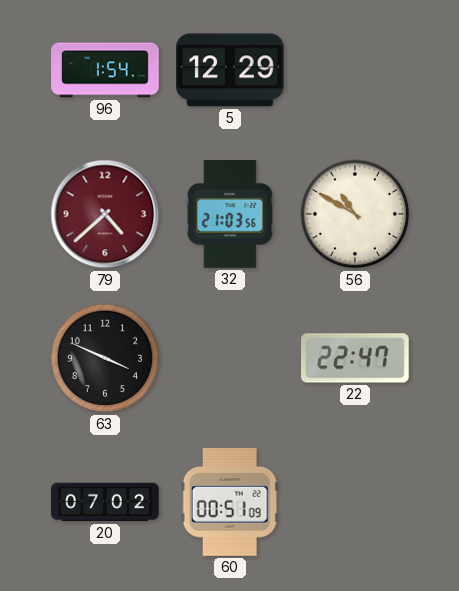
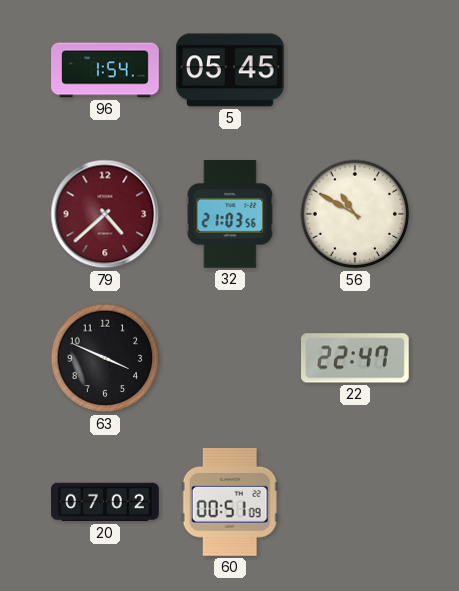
5: 12:29 -> 05:45 (231, 70)
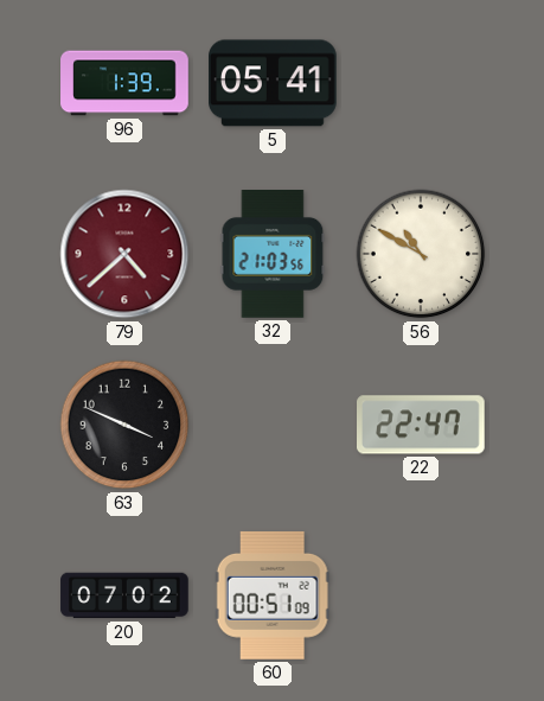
96: 1:54 -> 1:39 (124, 83)
5: 05:45 -> 05:41 (274, 83)
